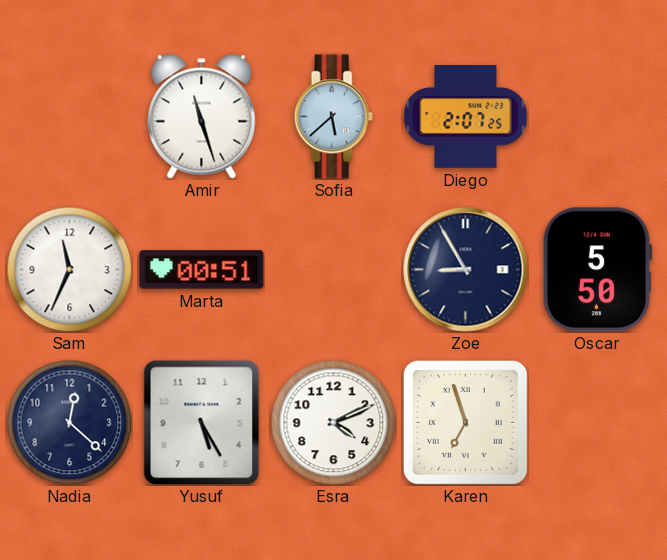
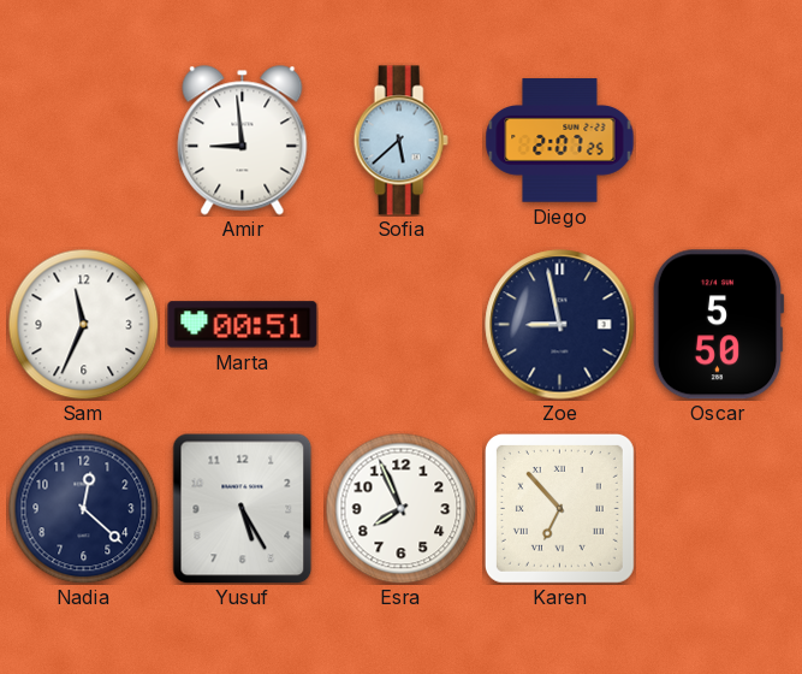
Amir: 11:27 -> 8:59 (243, 141)
Zoe: 8:55 -> 8:58 (560, 325)
Esra: 4:11 -> 7:56 (400, 508)
Karen: 6:57 -> 6:53 (559, 508)
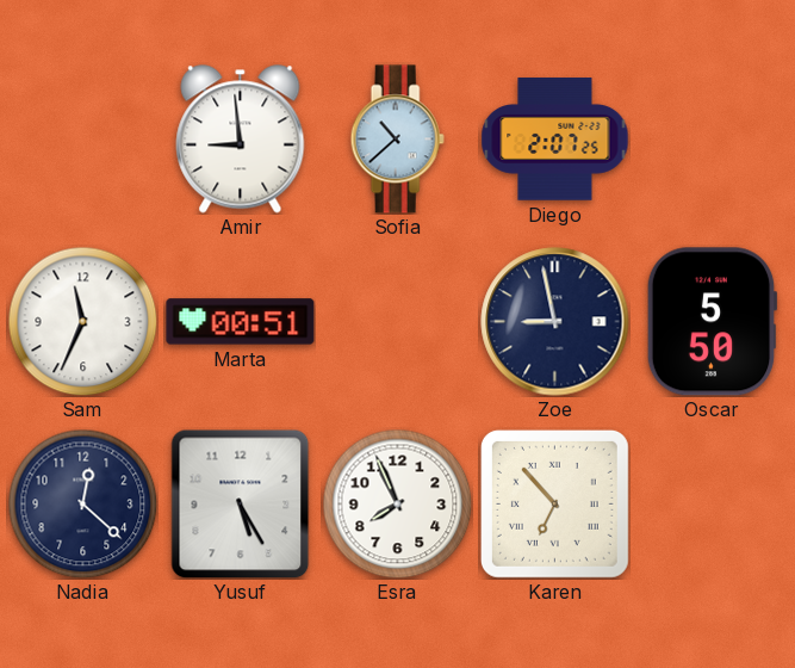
Sofia: 5:38 -> 10:38 (397, 140)
